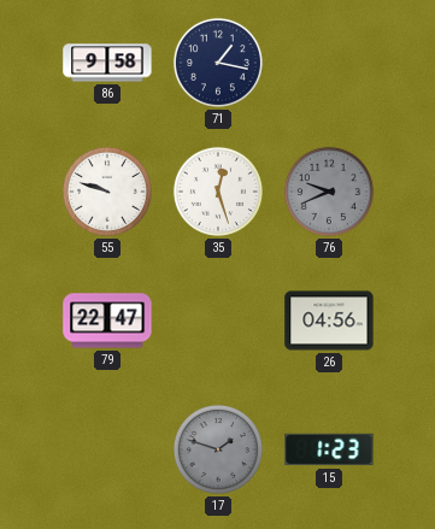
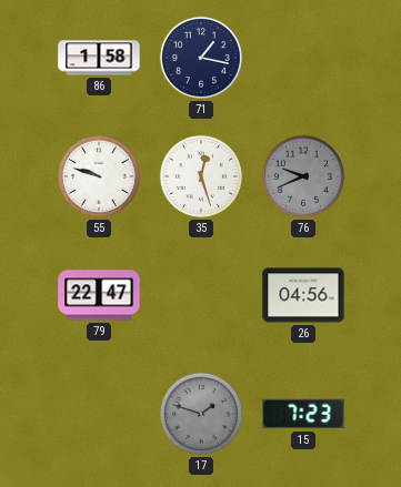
86: 9:58 -> 1:58 (99, 58)
15: 1:23 -> 7:23 (303, 414)
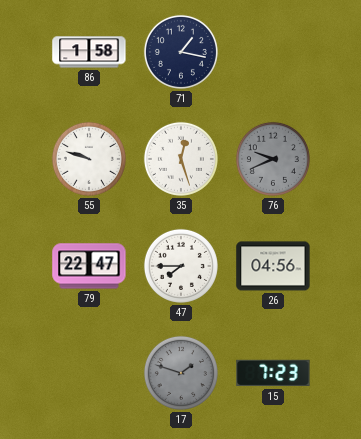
47: none -> 7:45 (181, 266)
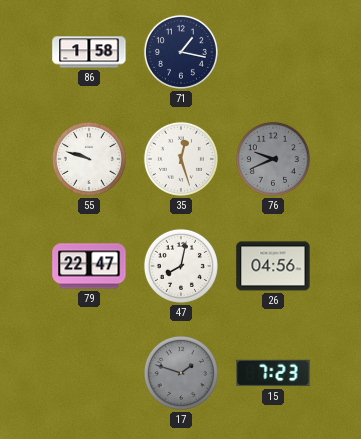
47: 7:45 -> 8:02 (181, 266)
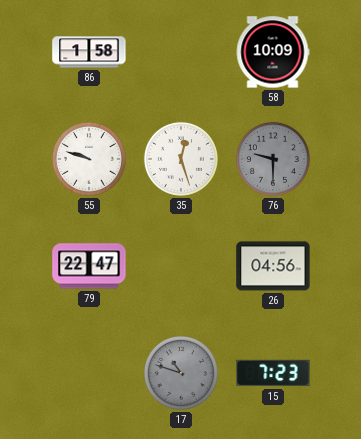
71: 1:17 -> none (181, 52)
58: none -> 10:09 (273, 52)
76: 9:41 -> 9:30 (273, 159)
47: 8:02 -> none (181, 266)
17: 1:48 -> 10:48 (181, 373)
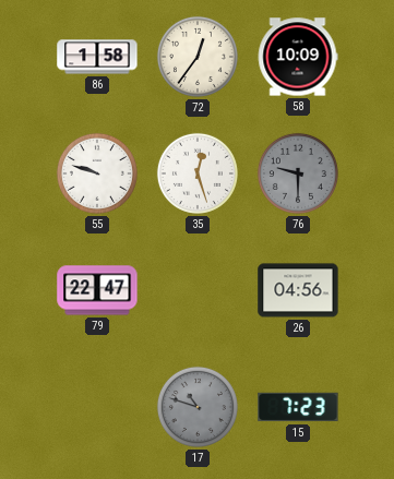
72: none -> 12:36 (198, 57)
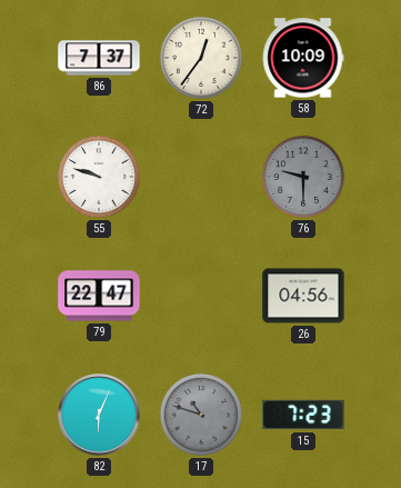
86: 1:58 -> 7:37 (99, 58)
35: 12:27 -> none (198, 173)
82: none -> 6:04 (99, 415)
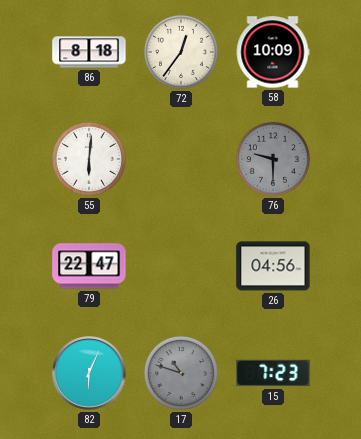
86: 7:37 -> 8:18 (89, 52)
55: 9:48 -> 6:01 (89, 159)
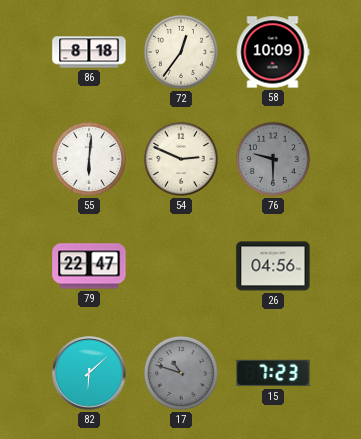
54: none -> 2:49 (181, 159)
82: 6:04 -> 6:08 (89, 373)
